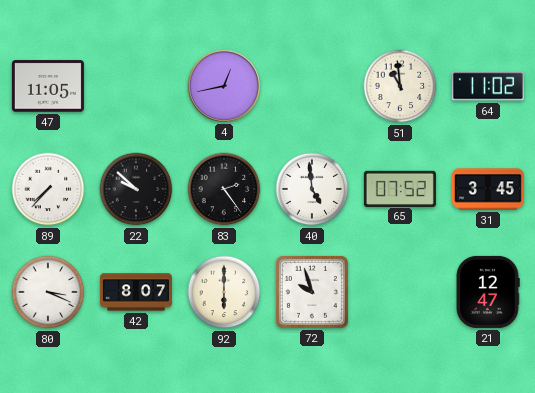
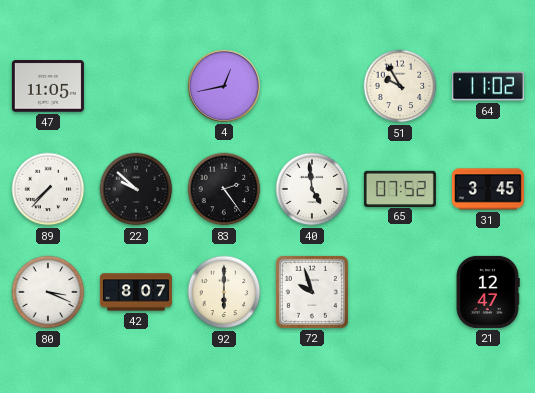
51: 10:59 -> 9:55 (400, 86)
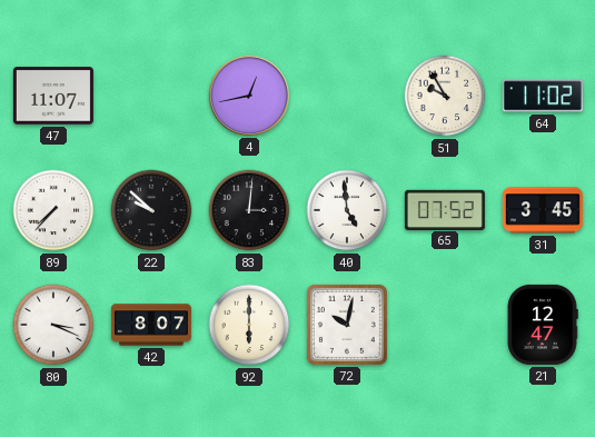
47: 11:05 -> 11:07 (53, 96)
83: 2:24 -> 3:01 (249, 210)
72: 9:57 -> 10:02 (347, 325)
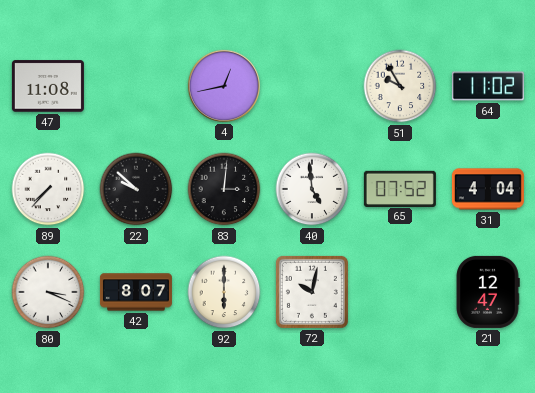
47: 11:07 -> 11:08 (48, 86)
31: 3:45 -> 4:04 (488, 189)
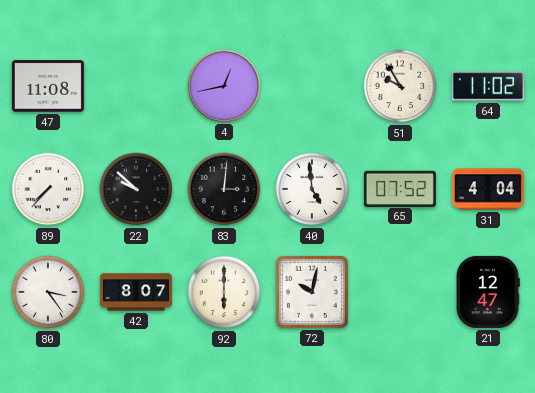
80: 3:19 -> 3:24 (48, 292)
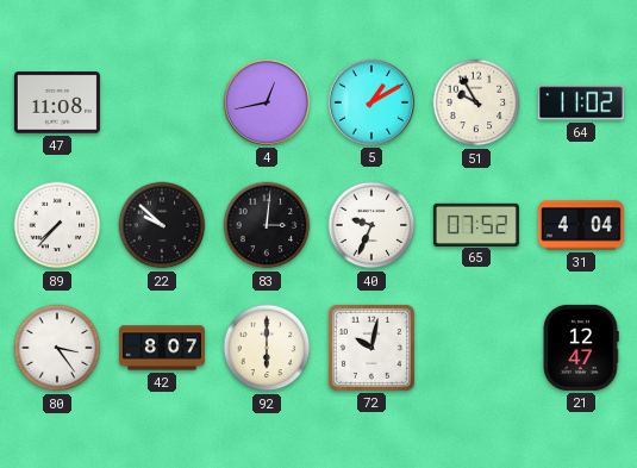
5: none -> 1:10 (371, 102)
40: 4:59 -> 9:34 (371, 225)
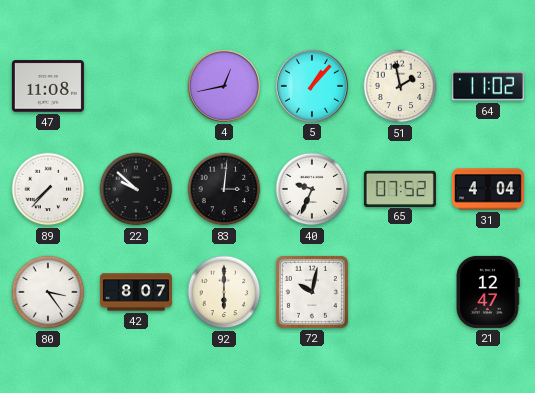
5: 1:10 -> 1:07 (312, 86)
51: 9:55 -> 1:58 (400, 86)
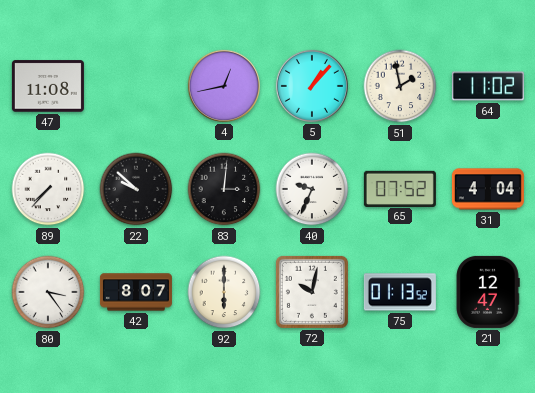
75: none -> 01:13 (400, 292)
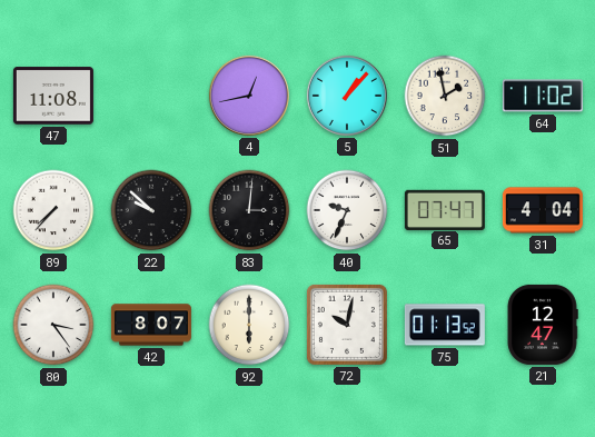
65: 07:52 -> 07:47 (445, 209)
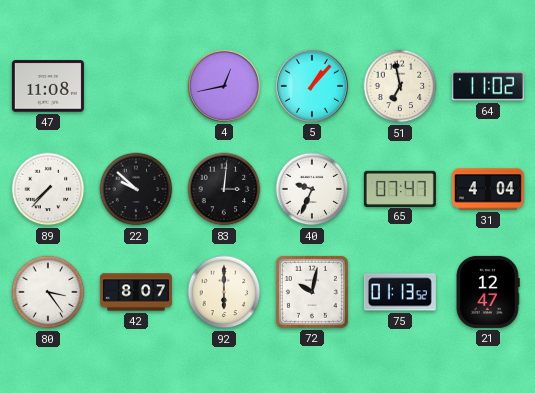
51: 1:58 -> 6:58 (400, 86)
